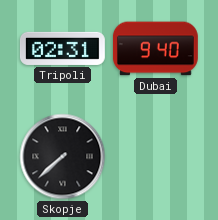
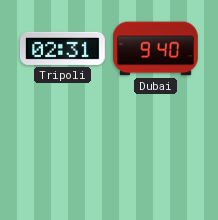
Skopje: 7:38 -> none (63, 157)
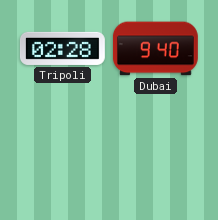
Tripoli: 02:31 -> 02:28 (62, 48)
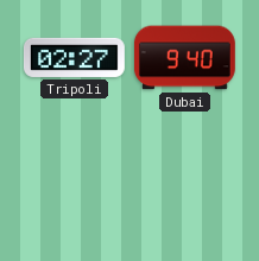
Tripoli: 02:28 -> 02:27 (74, 57)
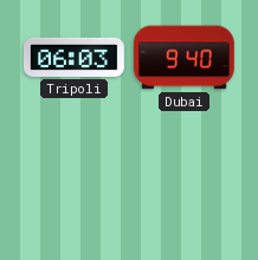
Tripoli: 02:27 -> 06:03 (73, 57)
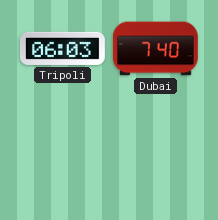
Dubai: 9:40 -> 7:40 (155, 49)
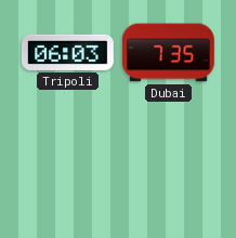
Dubai: 7:40 -> 7:35 (168, 53)
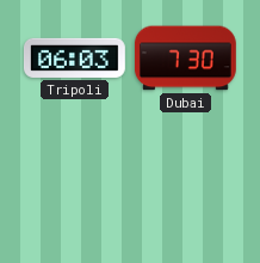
Dubai: 7:35 -> 7:30 (185, 59)
